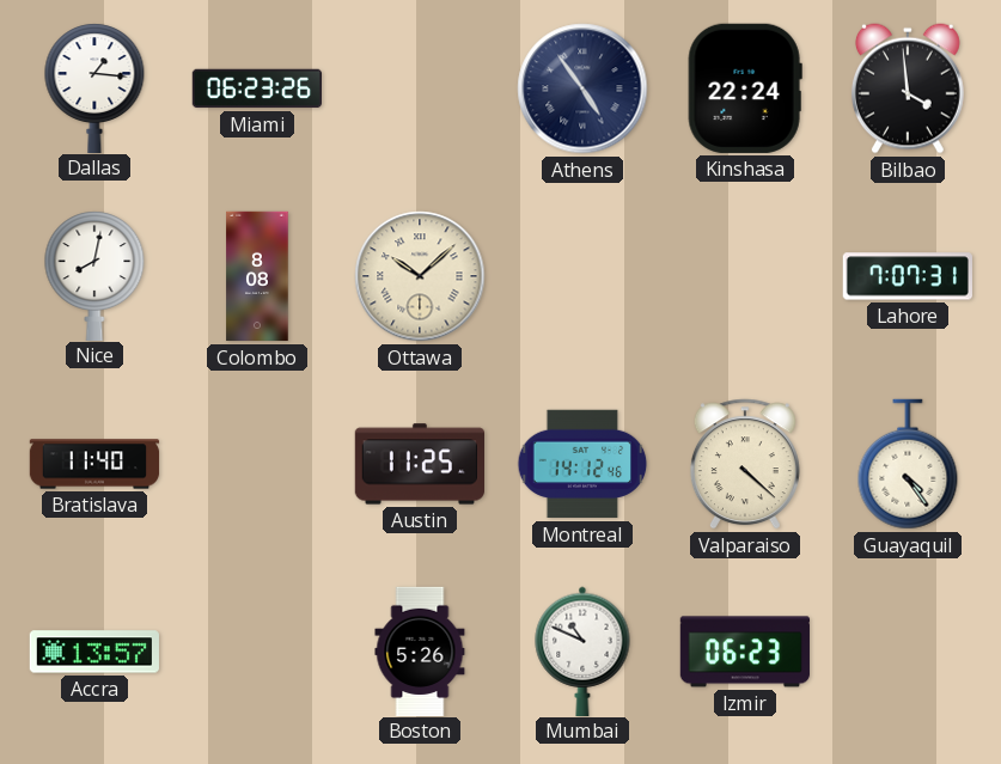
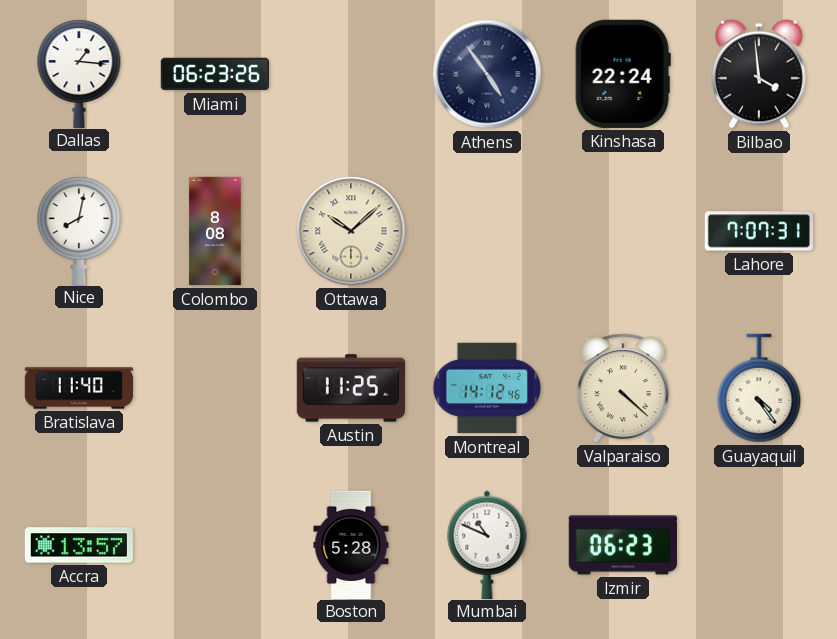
Boston: 5:26 -> 5:28 (351, 544)
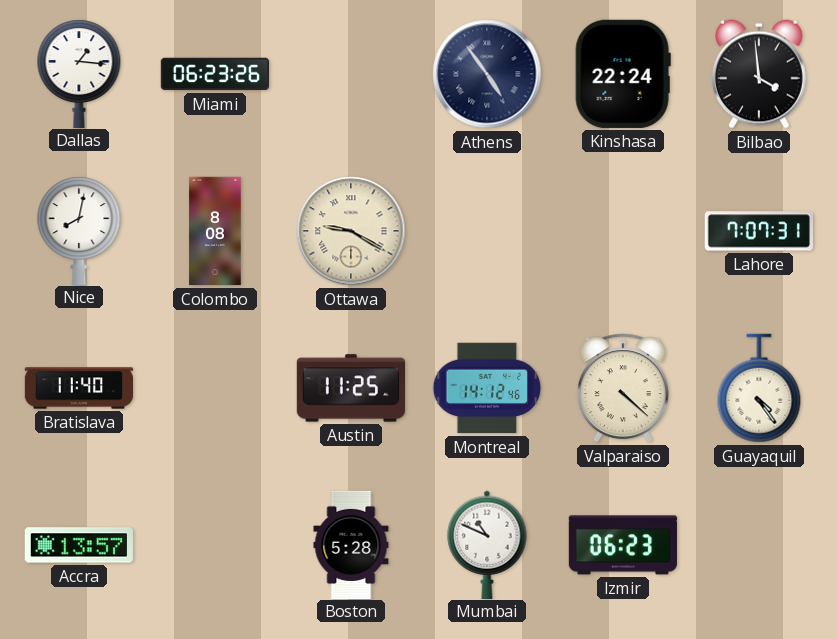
Ottawa: 10:08 -> 9:20 (351, 231)
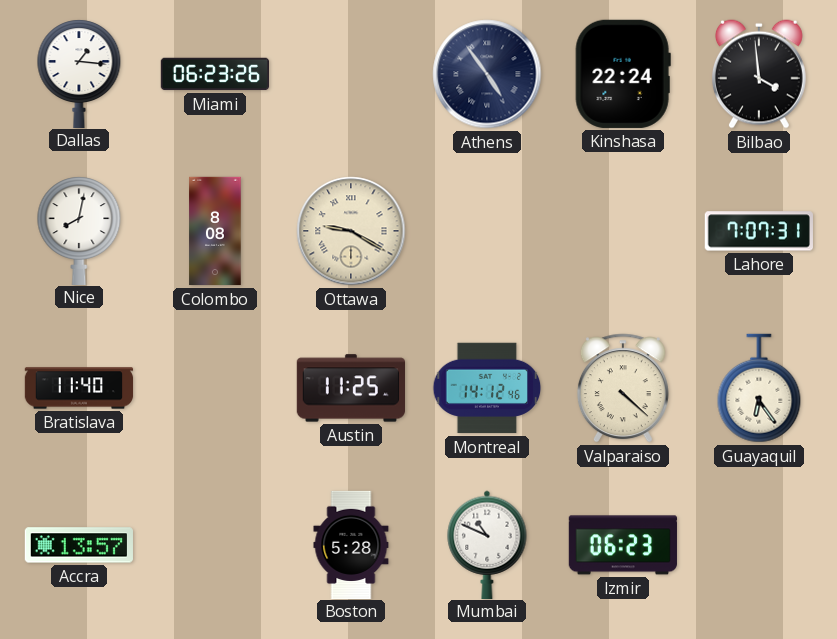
Guayaquil: 4:24 -> 6:24 (759, 388)
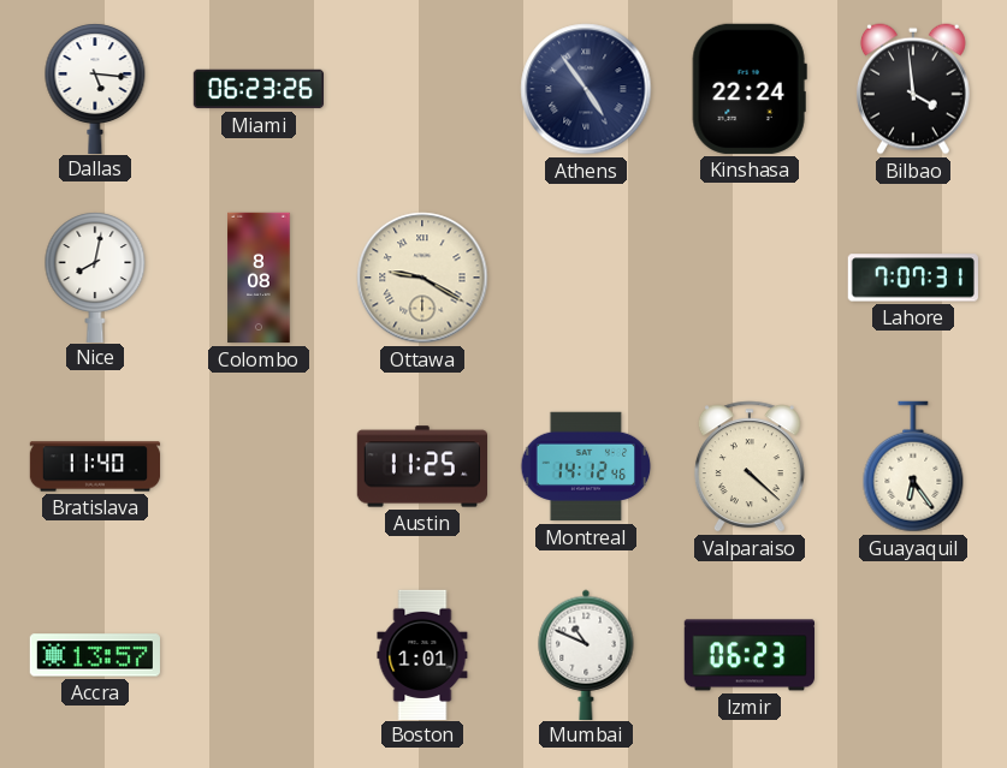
Dallas: 1:16 -> 5:16 (95, 88)
Boston: 5:28 -> 1:01 (422, 654)
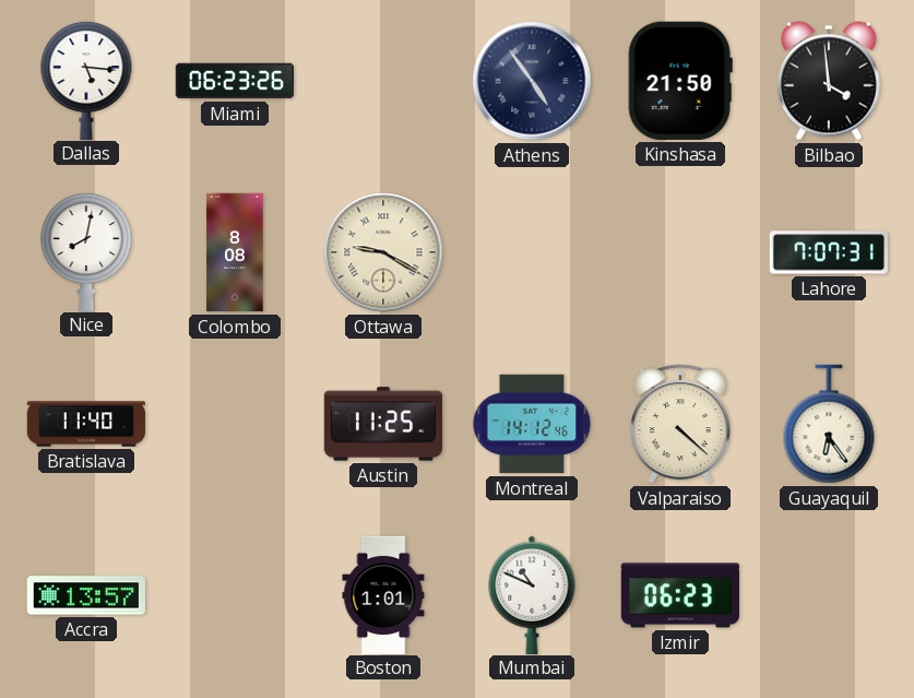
Kinshasa: 22:24 -> 21:50 (680, 81)
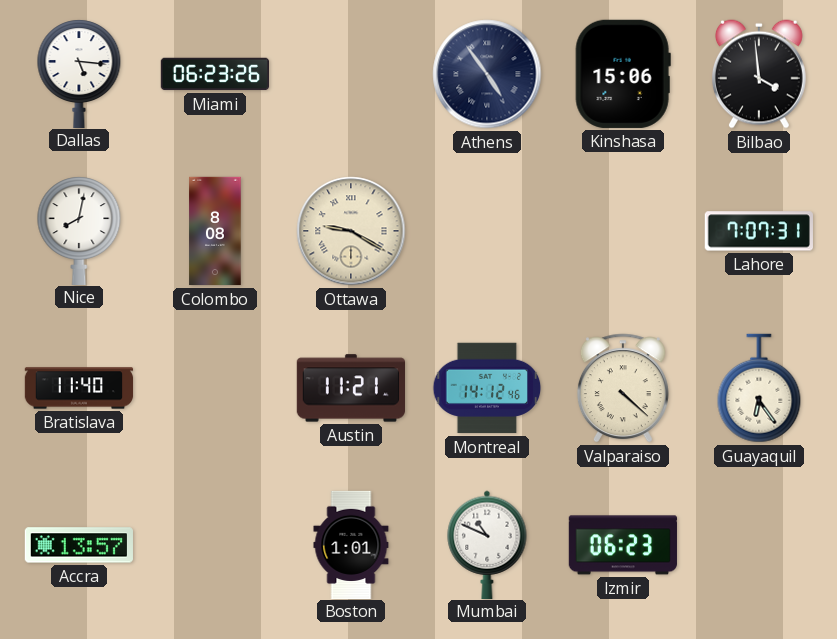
Kinshasa: 21:50 -> 15:06 (623, 74)
Austin: 11:25 -> 11:21 (350, 388)
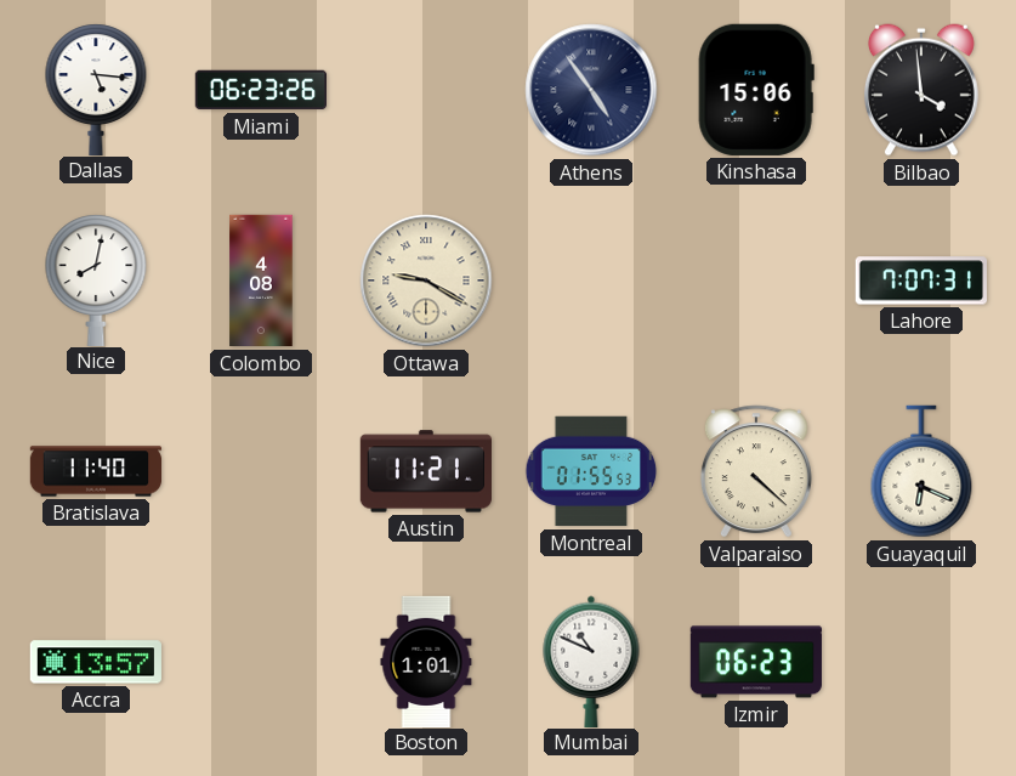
Colombo: 8:08 -> 4:08 (261, 281)
Montreal: 14:12 -> 01:55 (591, 471)
Guayaquil: 6:24 -> 6:19 (921, 471)
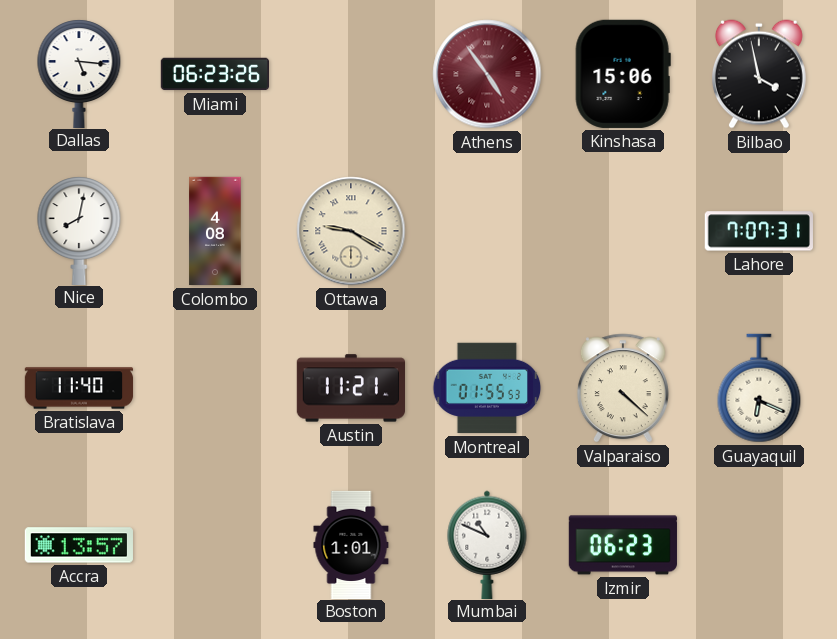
Athens dial: navy -> burgundy (487, 74)
Bilbao: 3:59 -> 3:58 (759, 74)
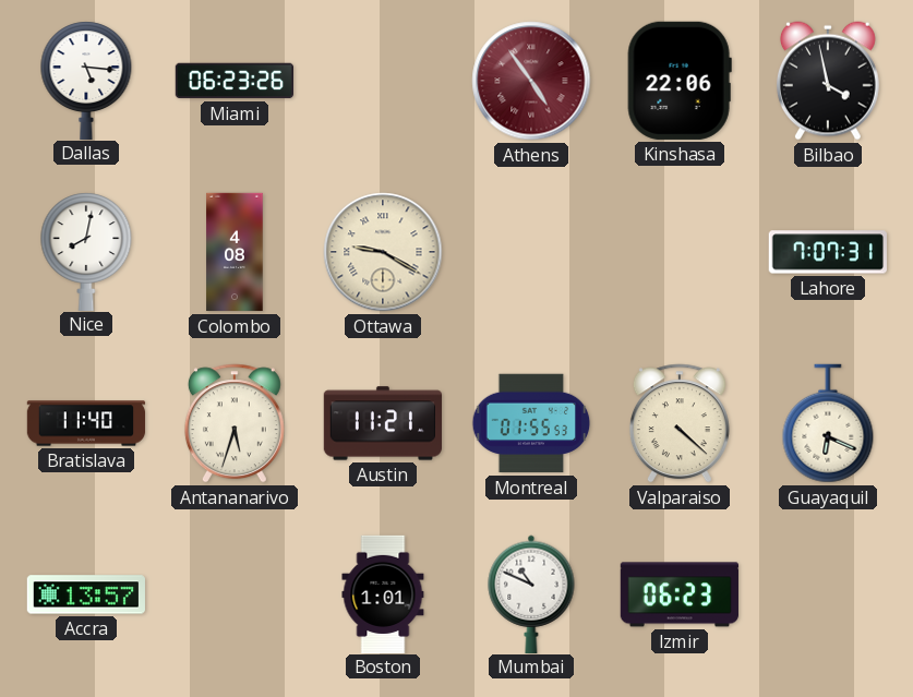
Kinshasa: 15:06 -> 22:06 (680, 81)
Antananarivo: none -> 5:33 (235, 423)
